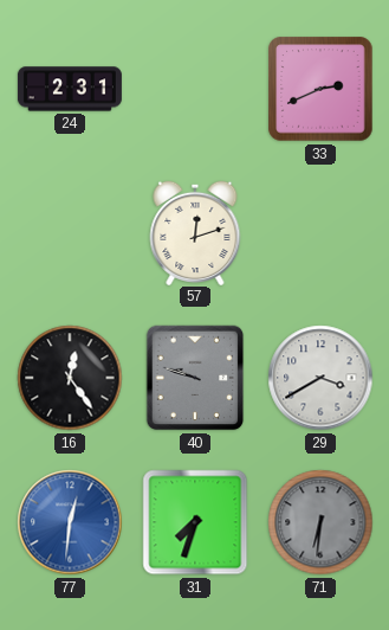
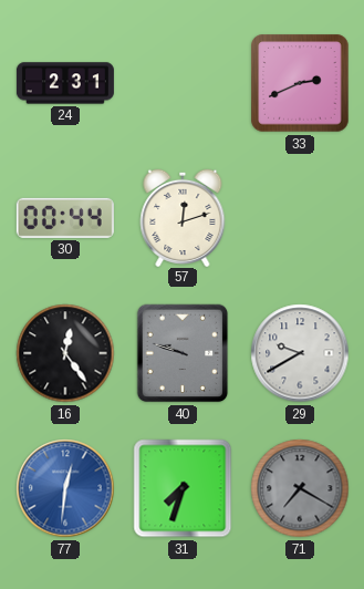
30: none -> 00:44 (65, 218)
29: 3:40 -> 9:40 (300, 353)
71: 6:31 -> 7:20 (300, 488)
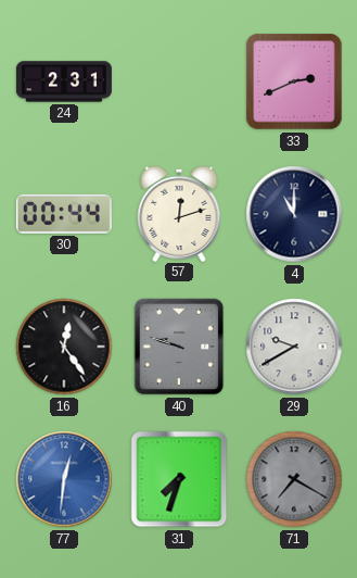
4: none -> 11:00 (294, 214)
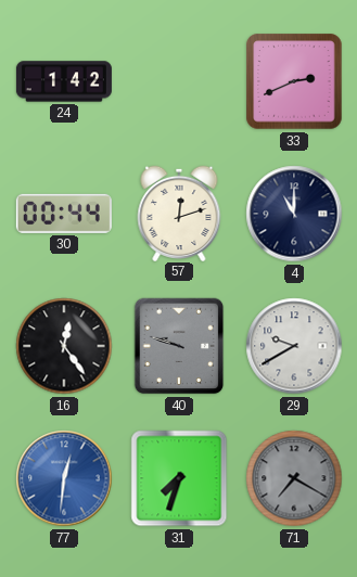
24: 2:31 -> 1:42 (64, 81)
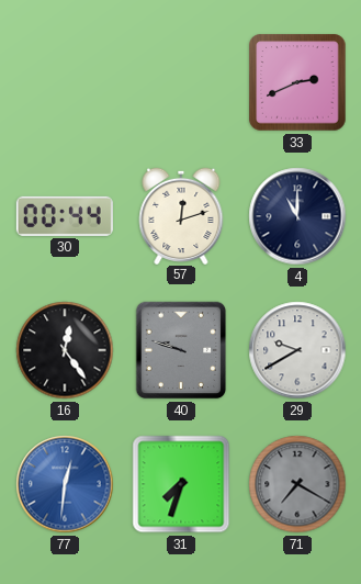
24: 1:42 -> none (64, 81)
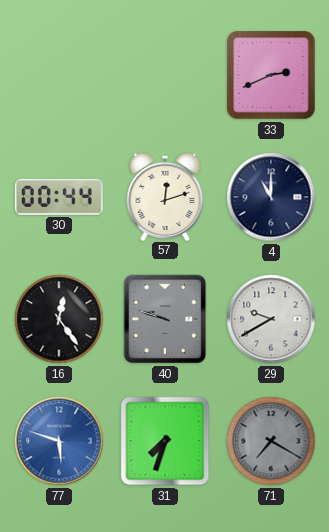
77: 12:31 -> 5:48 (59, 441)
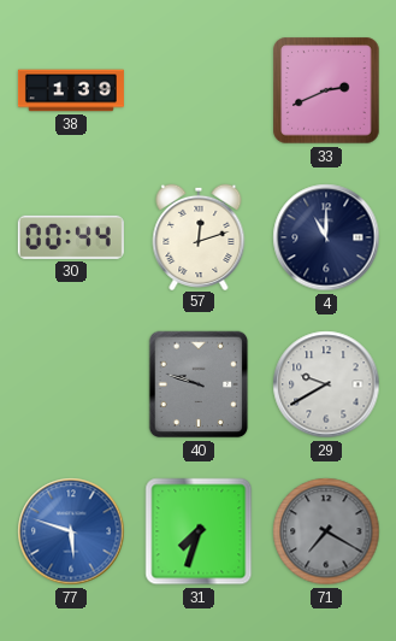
38: none -> 1:39 (71, 90)
16: 12:24 -> none (59, 319)
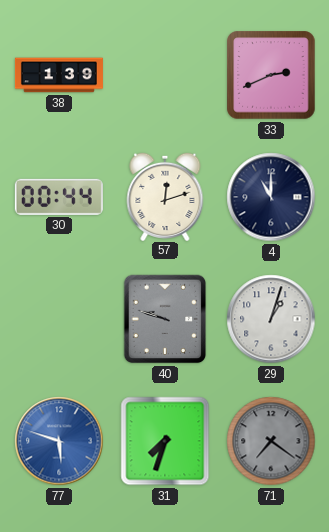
29: 9:40 -> 1:03 (271, 319)
71: 7:20 -> 7:21 (271, 441)
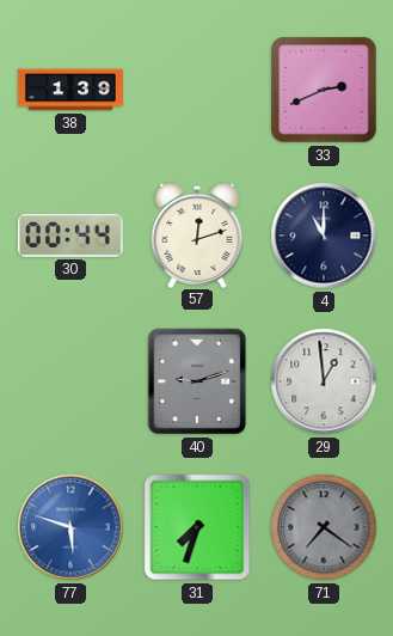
40: 9:48 -> 9:12 (197, 381)
29: 1:03 -> 12:59 (324, 381)
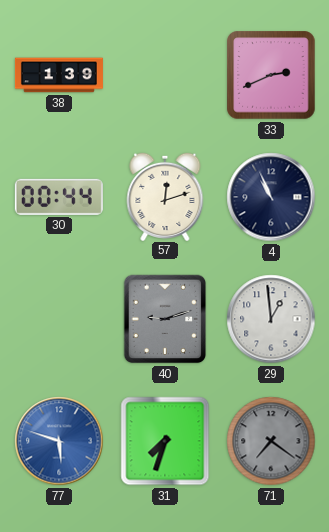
4: 11:00 -> 10:56 (271, 197)
